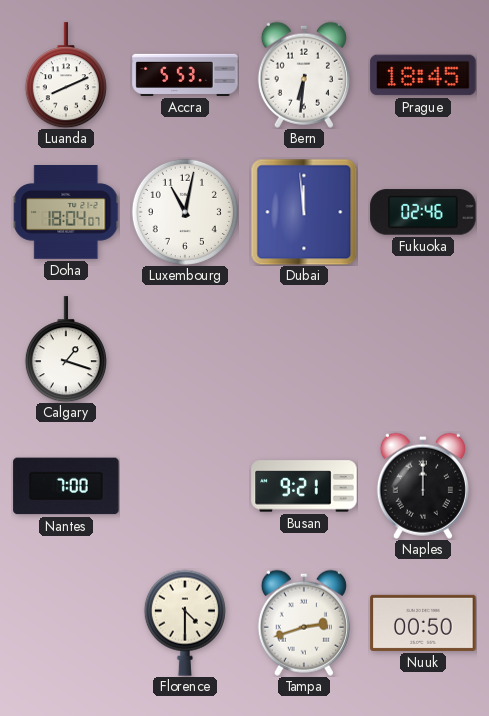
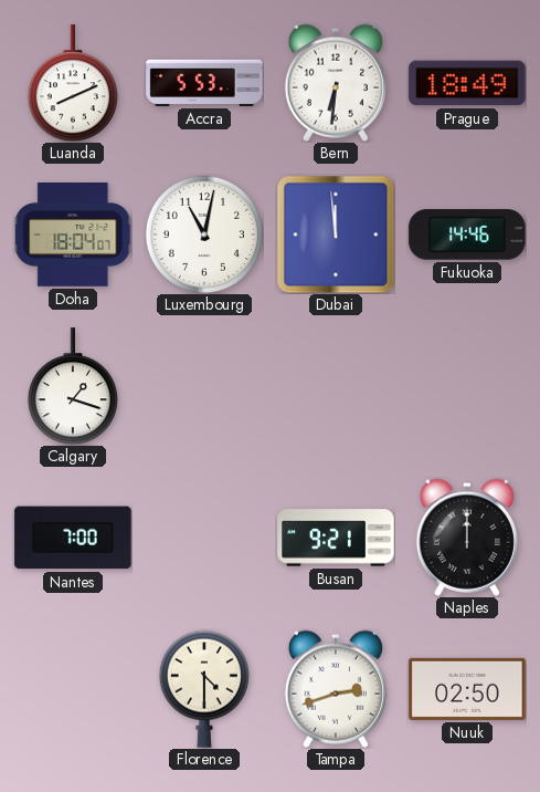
Prague: 18:45 -> 18:49 (467, 83)
Fukuoka: 02:46 -> 14:46 (467, 235)
Nuuk: 00:50 -> 02:50 (467, 689)
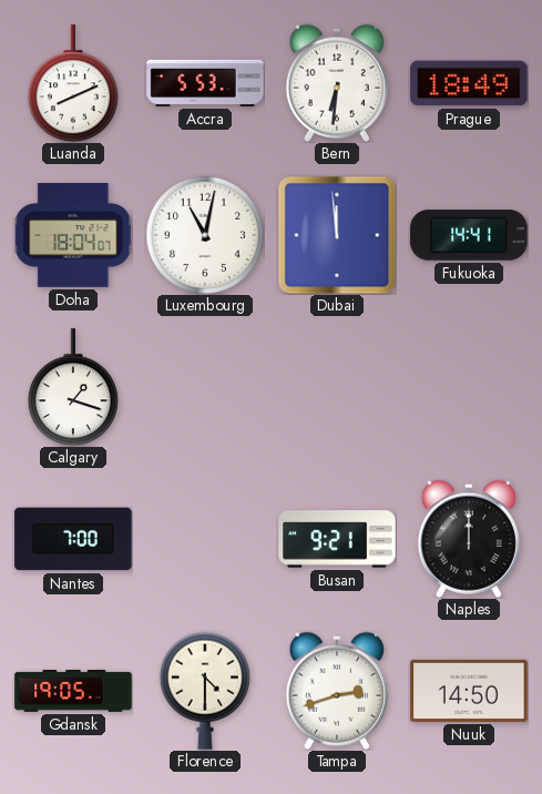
Fukuoka: 14:46 -> 14:41 (469, 235)
Gdansk: none -> 19:05 (73, 691)
Nuuk: 02:50 -> 14:50 (469, 691)
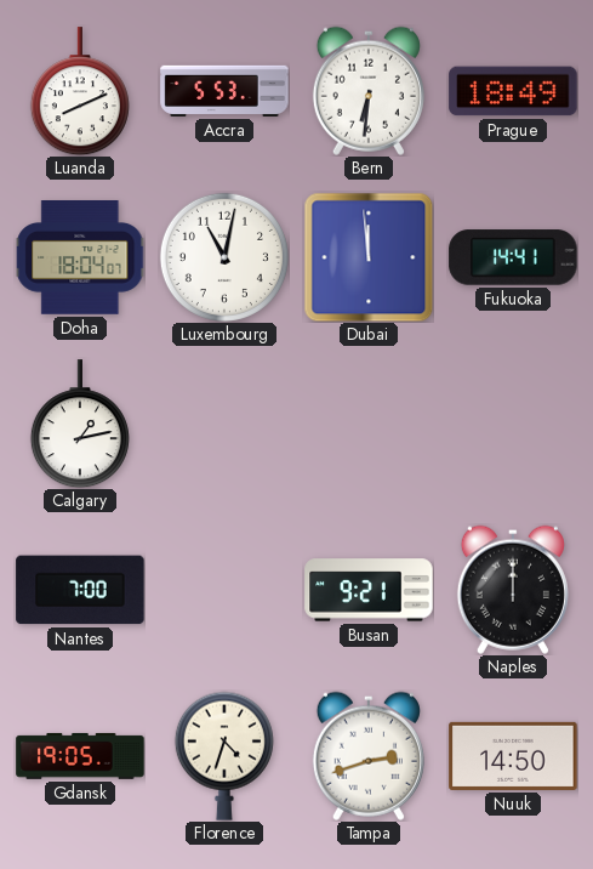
Calgary: 1:18 -> 1:13 (80, 424)
Florence: 4:30 -> 4:33 (224, 756)
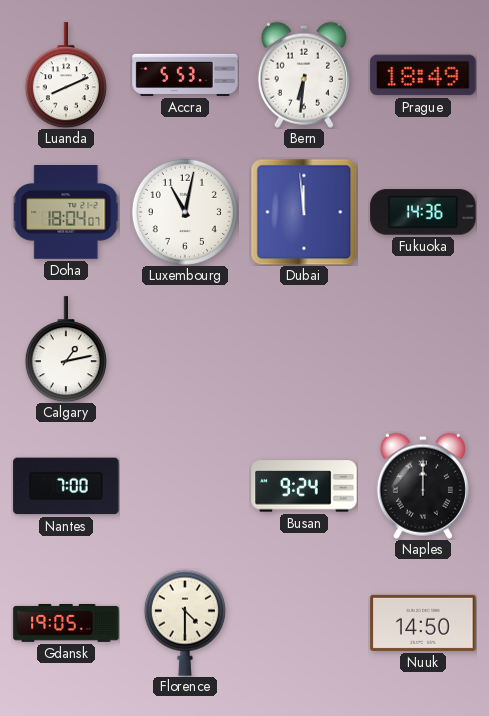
Fukuoka: 14:41 -> 14:36 (423, 212)
Busan: 9:21 -> 9:24 (304, 486)
Florence: 4:33 -> 4:30 (185, 623)
Tampa: 2:42 -> none (369, 756)
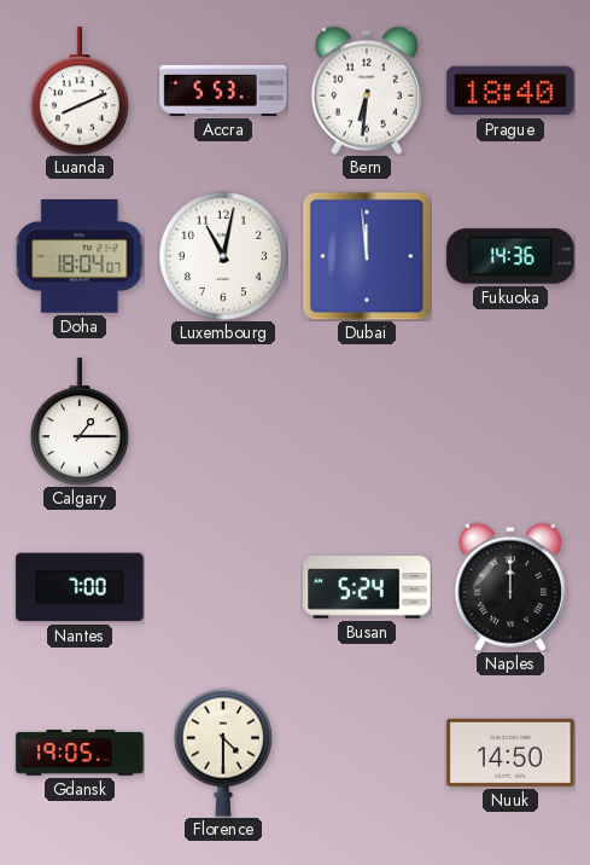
Prague: 18:49 -> 18:40 (510, 91)
Calgary: 1:13 -> 1:15 (80, 422)
Busan: 9:24 -> 5:24 (367, 587)
